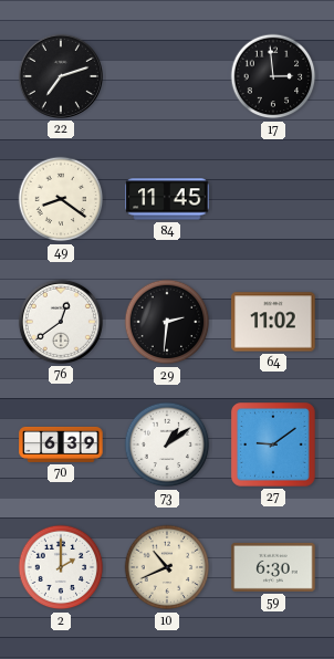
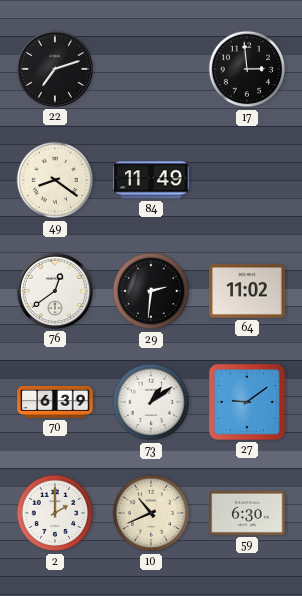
84: 11:45 -> 11:49 (151, 180)
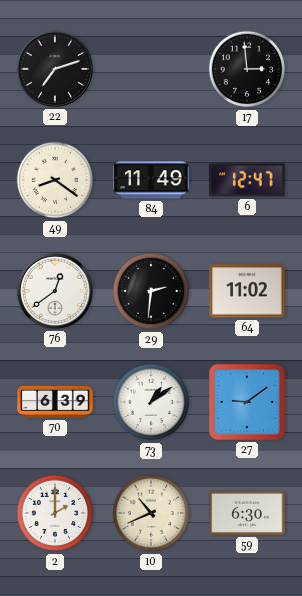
6: none -> 12:47 (247, 180)
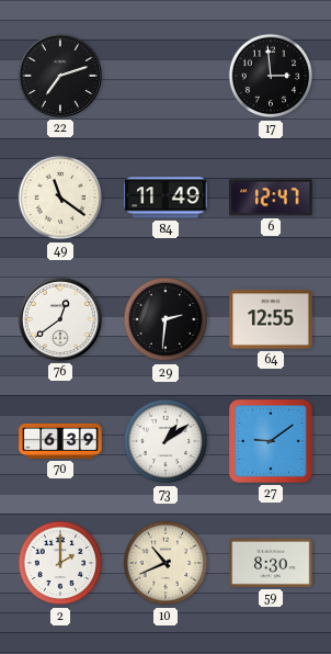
49: 8:21 -> 11:21 (60, 198)
64: 11:02 -> 12:55 (271, 319)
59: 6:30 -> 8:30 (271, 563)
